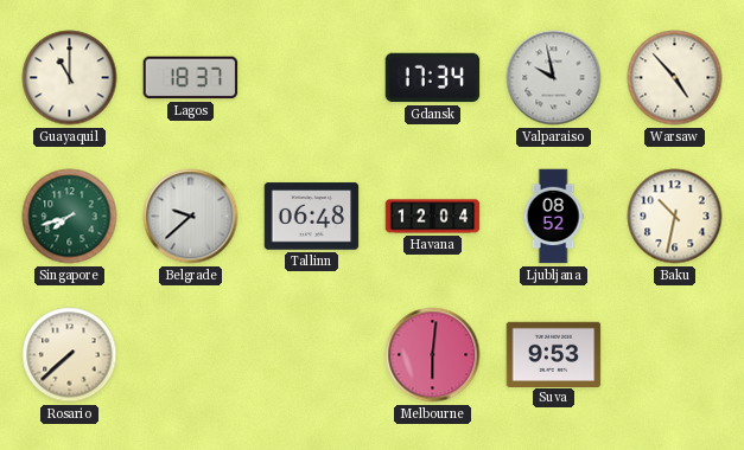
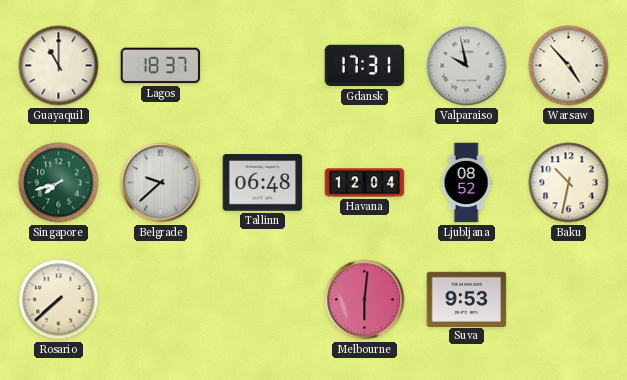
Gdansk: 17:34 -> 17:31 (365, 66)
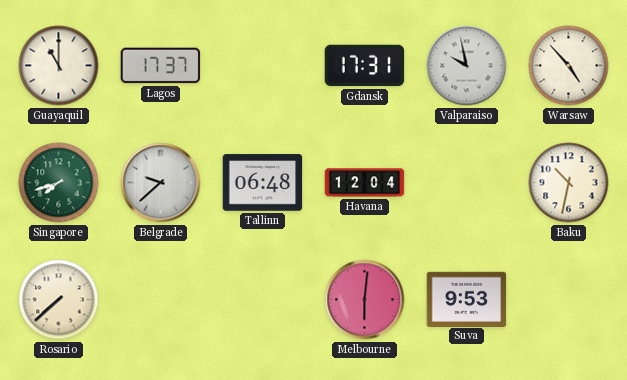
Lagos: 18:37 -> 17:37 (161, 66)
Ljubljana: 08:52 -> none (466, 183)
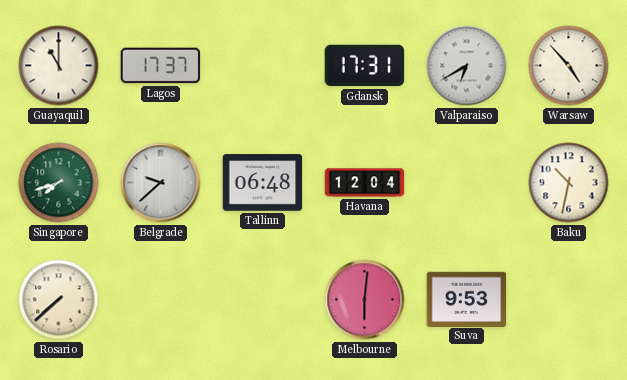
Valparaiso: 9:58 -> 6:40 (467, 66)
